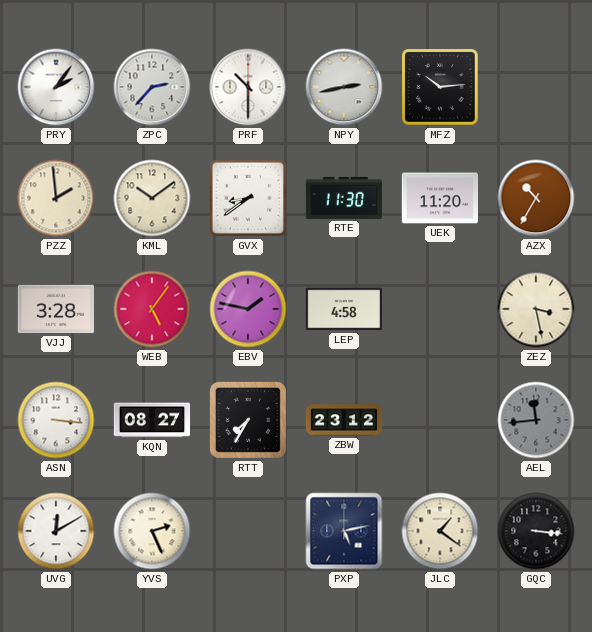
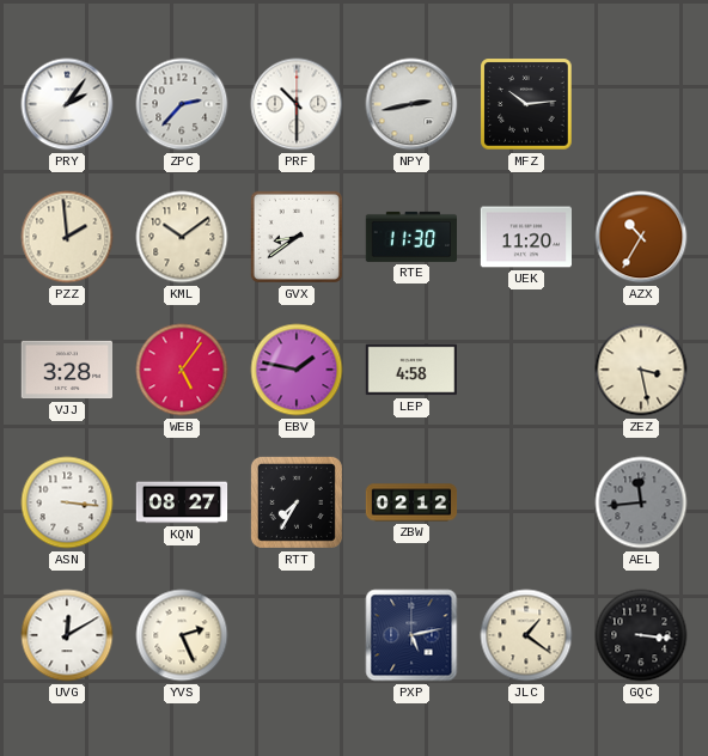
ZBW: 23:12 -> 02:12 (411, 502)
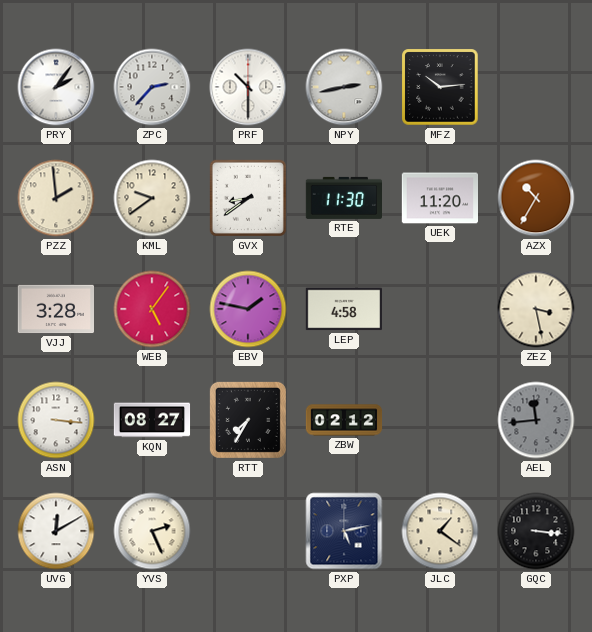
KML: 10:09 -> 9:39 (152, 198)
